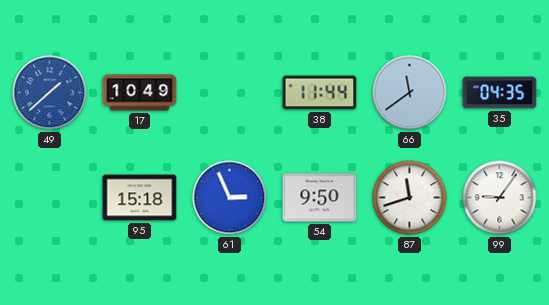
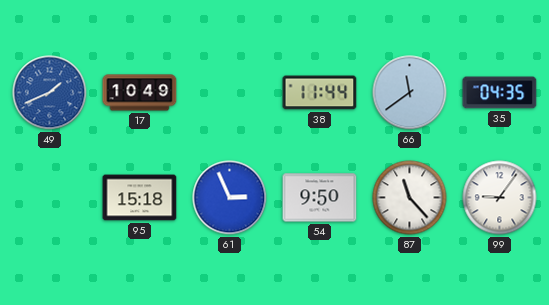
49: 1:38 -> 1:41 (50, 93)
87: 11:42 -> 11:23 (410, 198)
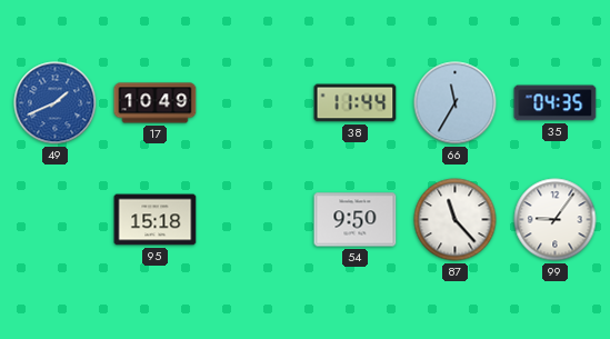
66: 11:39 -> 11:35 (456, 103)
61: 2:56 -> none (230, 198)
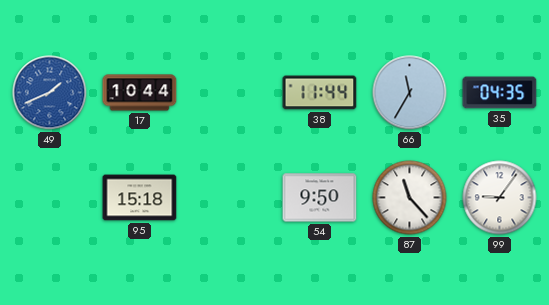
17: 10:49 -> 10:44 (140, 93)
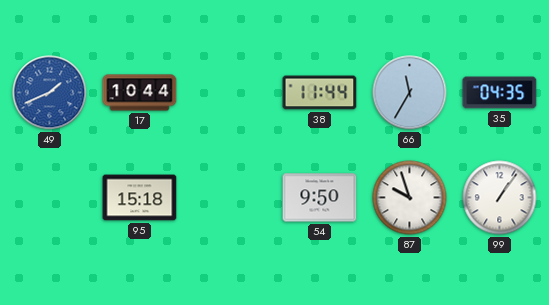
87: 11:23 -> 9:57 (410, 198)
99: 9:06 -> 1:06 (500, 198)
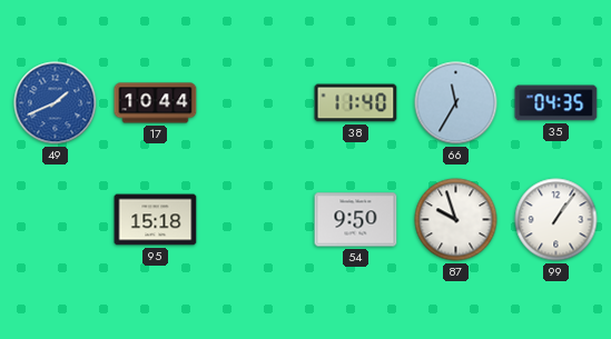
38: 11:44 -> 11:40 (356, 103)
